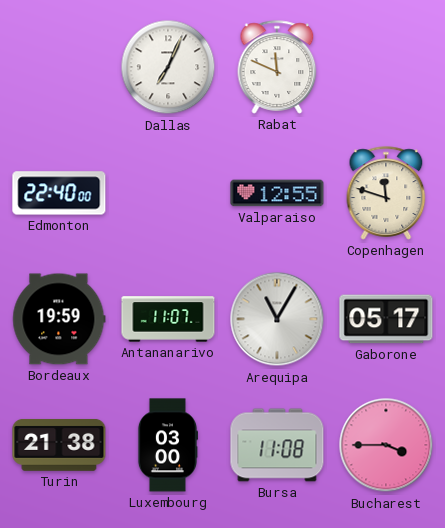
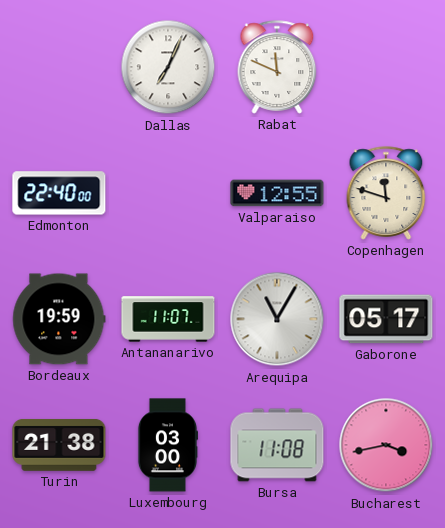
Bucharest: 3:45 -> 3:43 (386, 445)
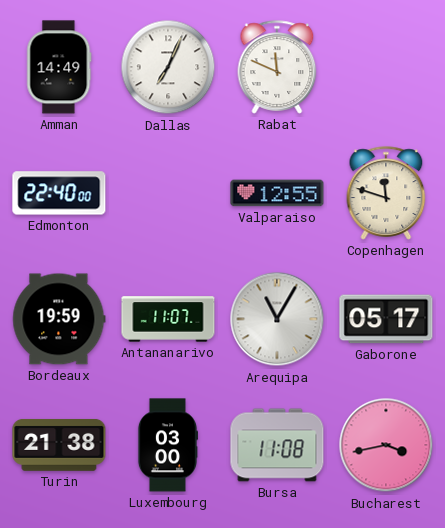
Amman: none -> 14:49 (59, 67)
